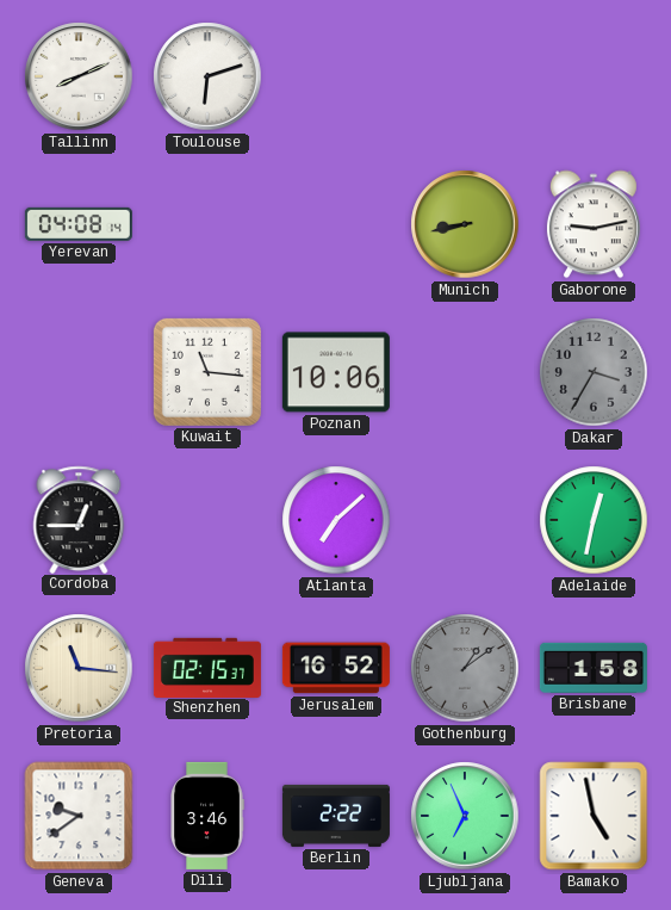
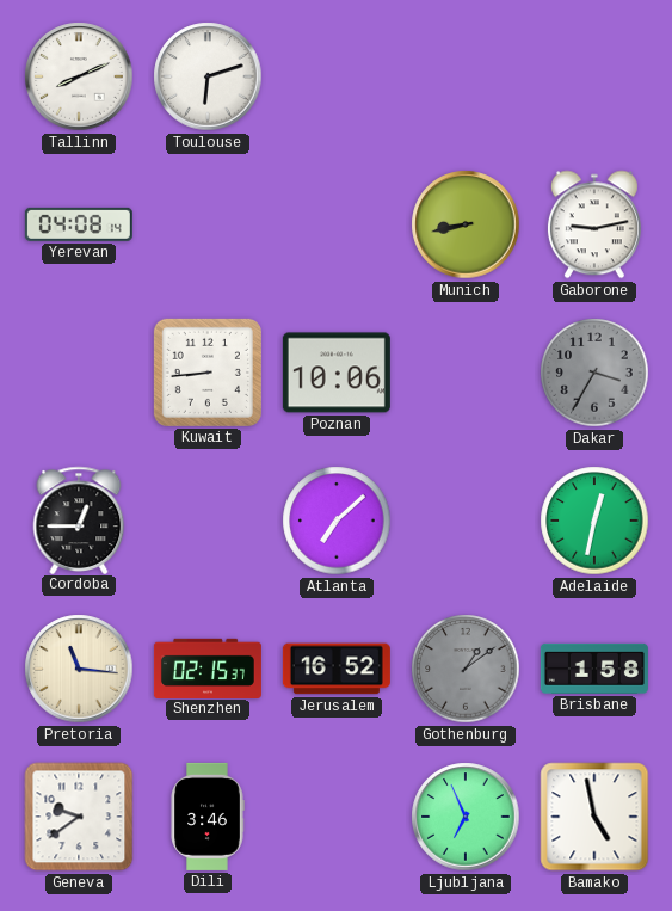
Kuwait: 11:16 -> 8:44 (208, 373)
Berlin: 2:22 -> none (336, 816)
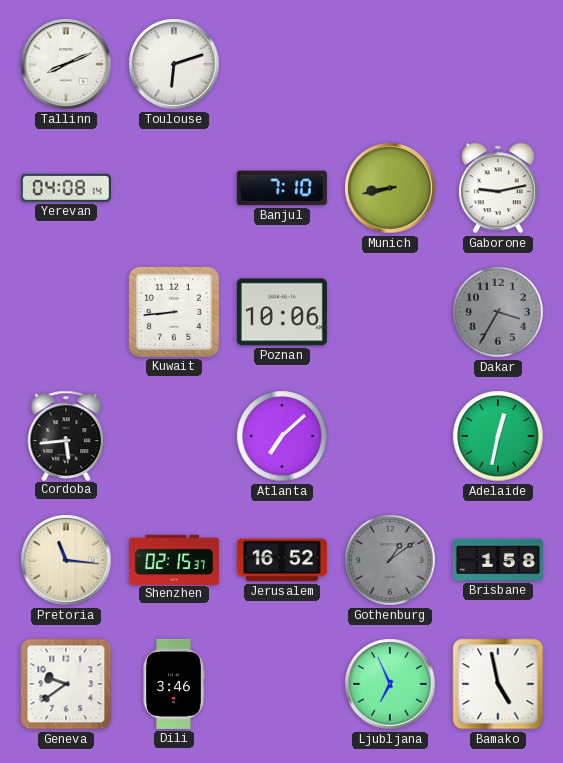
Banjul: none -> 7:10 (282, 188)
Cordoba: 12:45 -> 5:44 (66, 435)
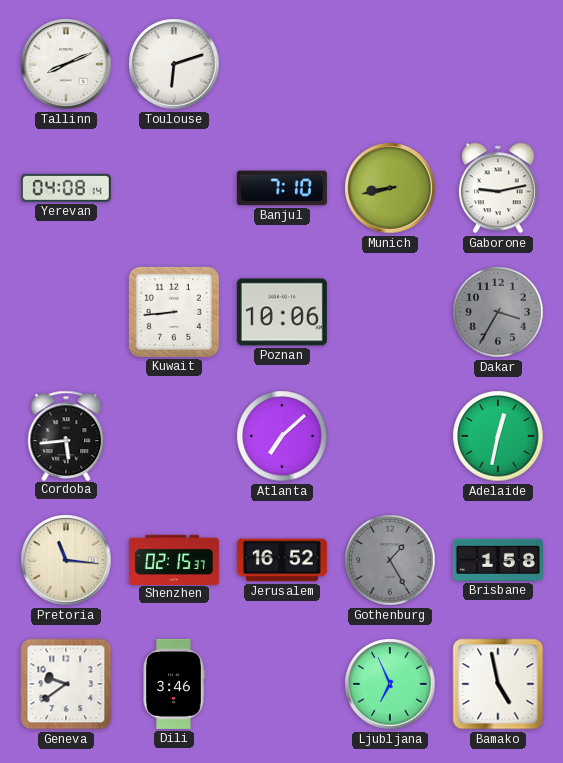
Gothenburg: 1:09 -> 1:25 (390, 560)
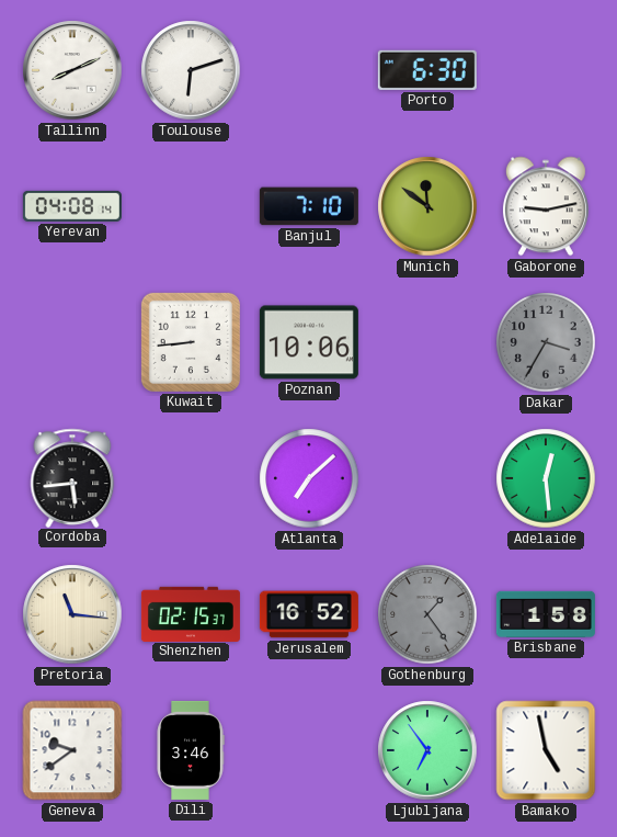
Porto: none -> 6:30 (427, 70)
Munich: 8:43 -> 11:51 (427, 206)
Adelaide: 12:32 -> 12:29 (546, 478)
Gothenburg: 1:25 -> 1:24 (427, 614)
Ljubljana: 6:56 -> 6:54 (427, 750)
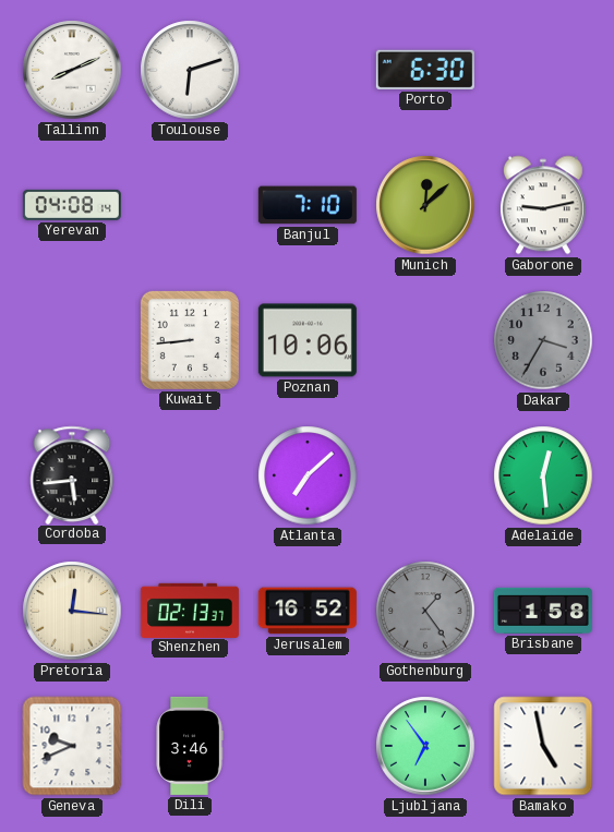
Munich: 11:51 -> 12:08 (425, 205)
Pretoria: 11:16 -> 12:16 (72, 611)
Shenzhen: 02:15 -> 02:13 (190, 610)
Geneva: 9:39 -> 9:41 (72, 746)
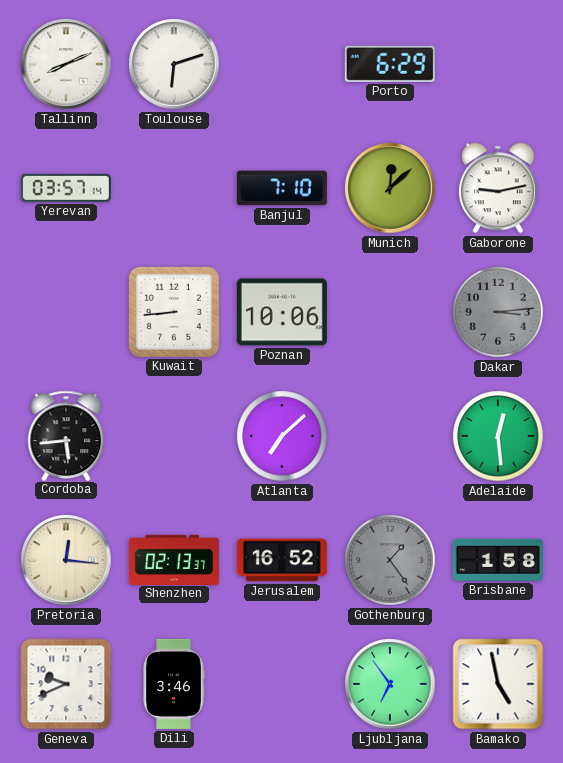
Porto: 6:30 -> 6:29 (390, 64)
Yerevan: 04:08 -> 03:57 (66, 188)
Dakar: 3:35 -> 3:14 (498, 312)
